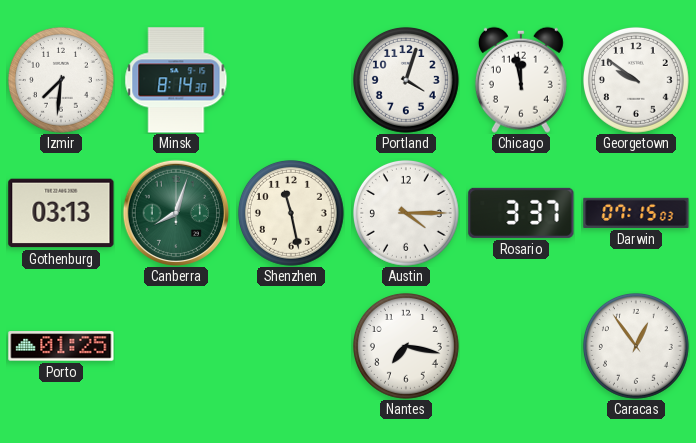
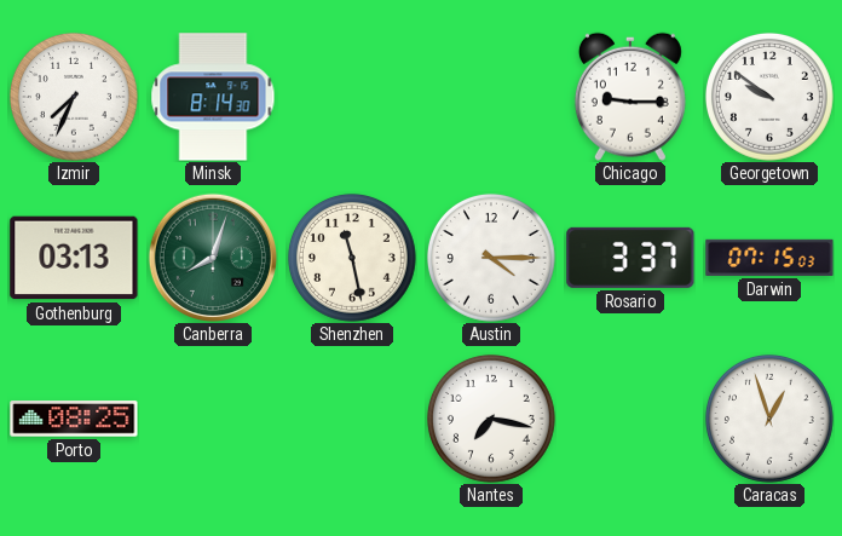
Izmir: 7:31 -> 7:34 (74, 97)
Portland: 4:03 -> none (406, 80)
Chicago: 11:58 -> 9:15 (630, 97)
Porto: 01:25 -> 08:25 (74, 419)
Caracas: 12:54 -> 12:57 (769, 419)
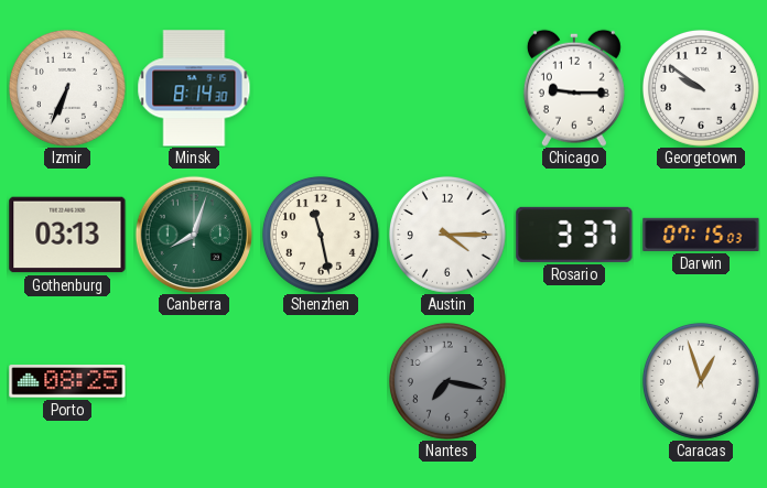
Izmir: 7:34 -> 6:34 (67, 88)
Nantes dial: white -> grey (447, 381)
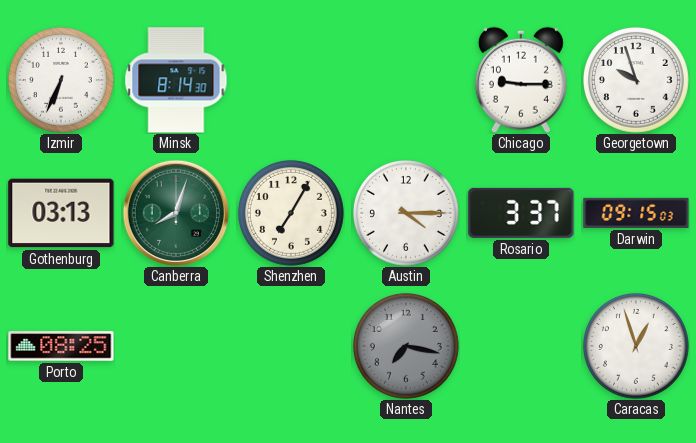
Georgetown: 9:51 -> 9:57 (636, 80)
Shenzhen: 11:28 -> 7:05 (291, 213)
Darwin: 07:15 -> 09:15 (636, 213)
